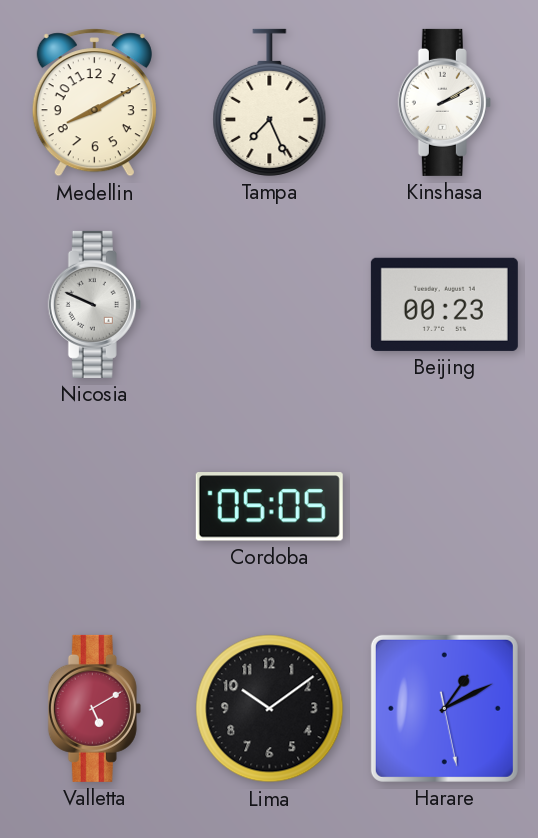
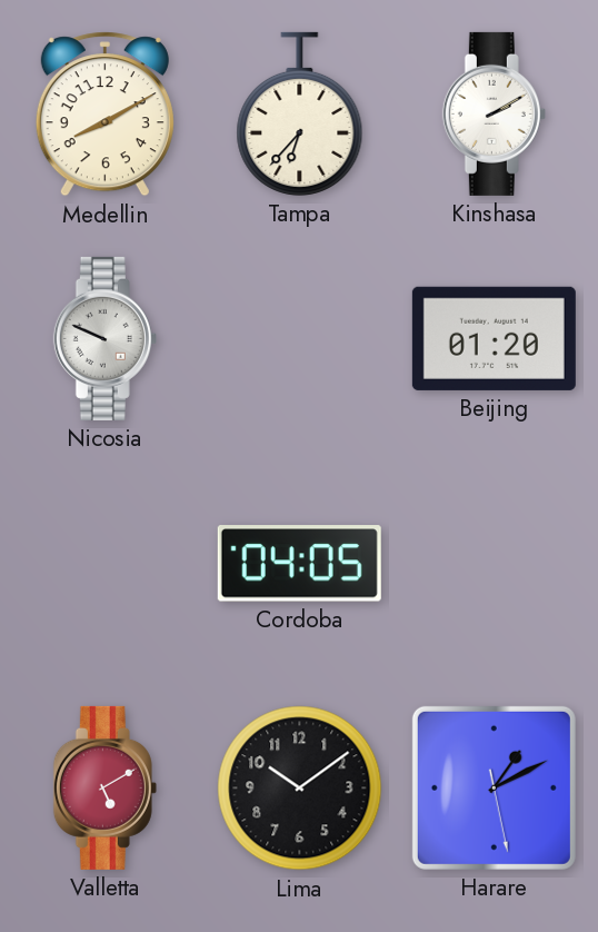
Tampa: 7:26 -> 6:37 (300, 113)
Beijing: 00:23 -> 01:20 (494, 338)
Cordoba: 05:05 -> 04:05 (299, 564)
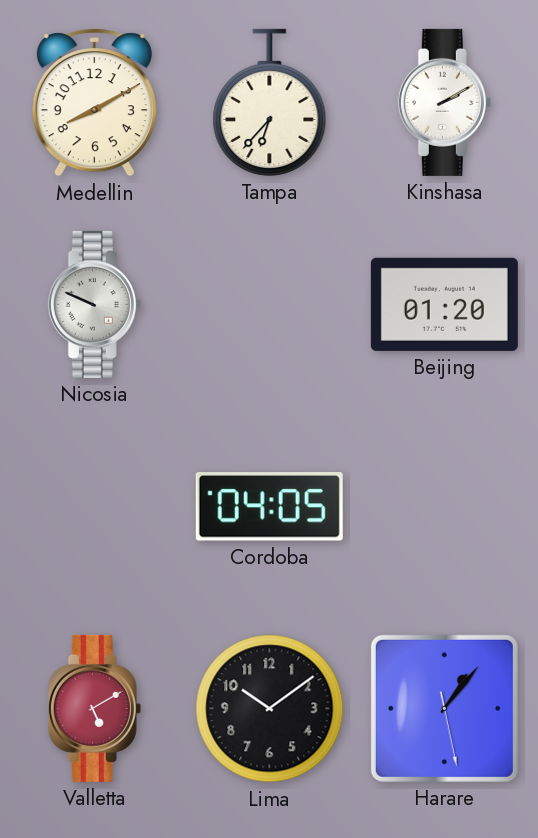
Harare: 1:10 -> 1:06 (444, 708)
